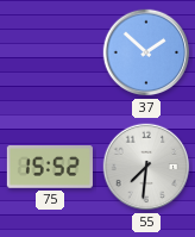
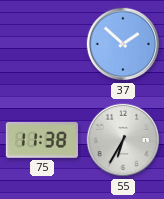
75: 15:52 -> 11:38 (42, 141)
55: 7:31 -> 6:35 (123, 140)
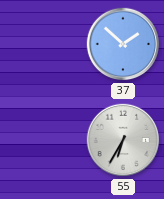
75: 11:38 -> none (42, 141)
